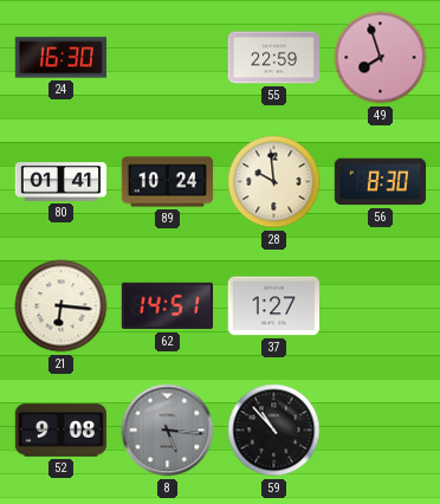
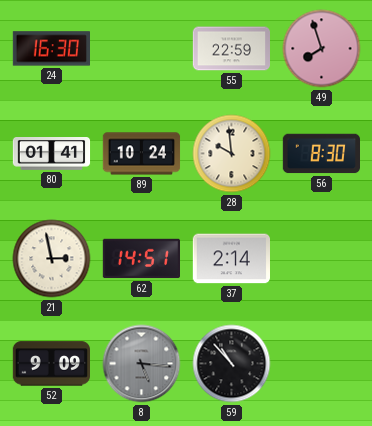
21: 6:16 -> 2:58 (52, 259)
37: 1:27 -> 2:14 (231, 259)
52: 9:08 -> 9:09 (52, 364)
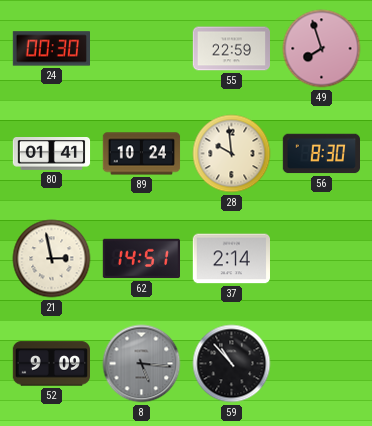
24: 16:30 -> 00:30 (51, 49)
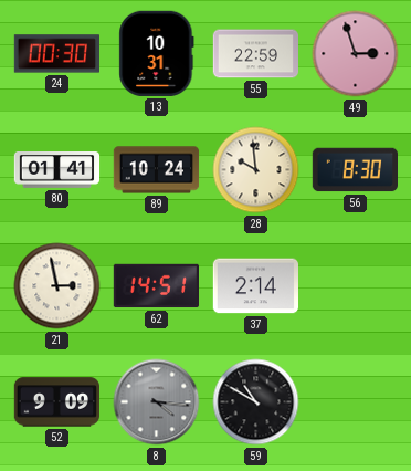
13: none -> 10:31 (157, 53)
49: 7:57 -> 2:57 (356, 54)
8: 5:16 -> 4:16 (157, 402)
59: 10:53 -> 10:50 (256, 402)
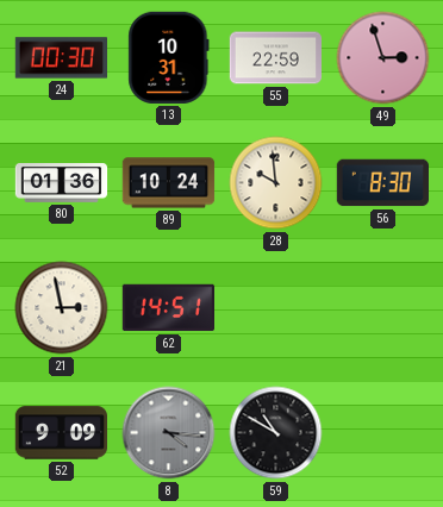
80: 01:41 -> 01:36 (62, 183)
37: 2:14 -> none (255, 286)
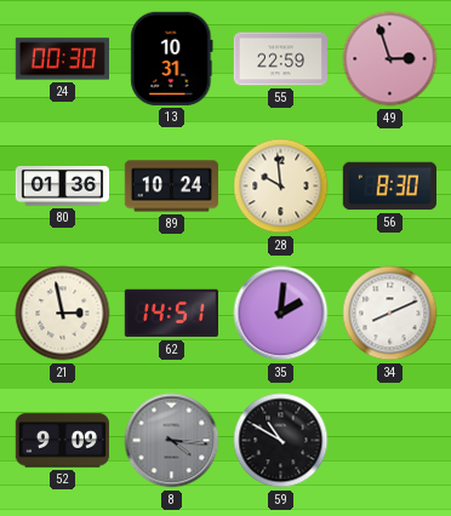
35: none -> 2:01 (281, 314)
34: none -> 8:11 (390, 314)
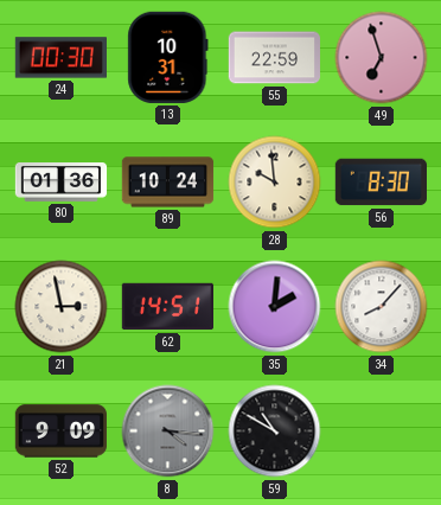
49: 2:57 -> 6:57 (382, 58)
34: 8:11 -> 8:07 (382, 307)
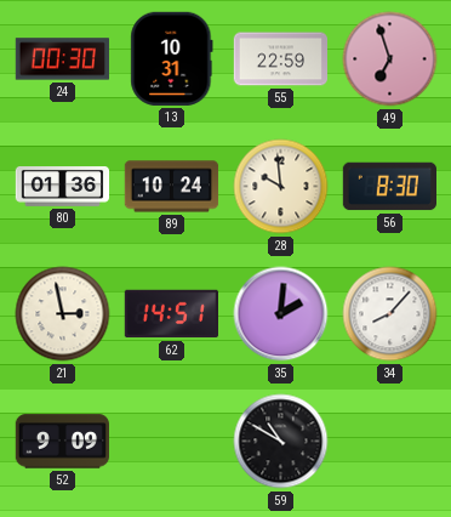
8: 4:16 -> none (168, 432)
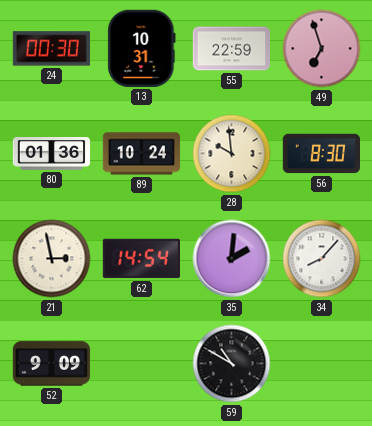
62: 14:51 -> 14:54 (141, 259)
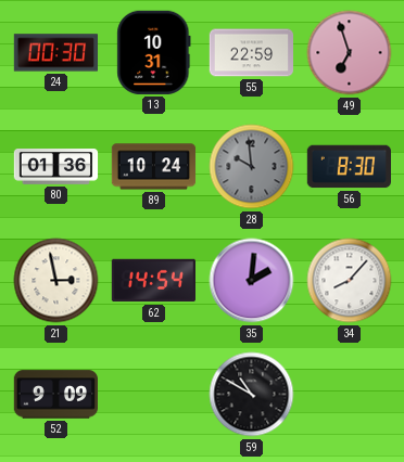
28 dial: cream -> grey (252, 167)
